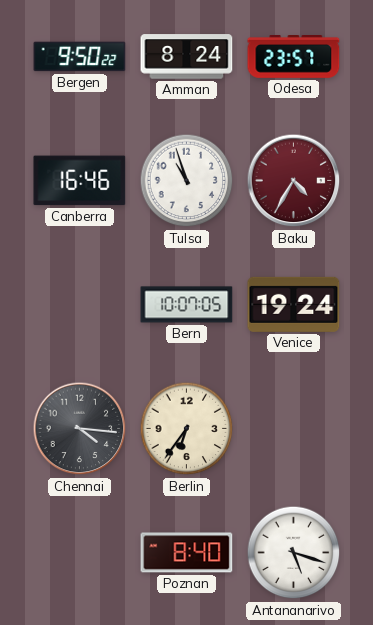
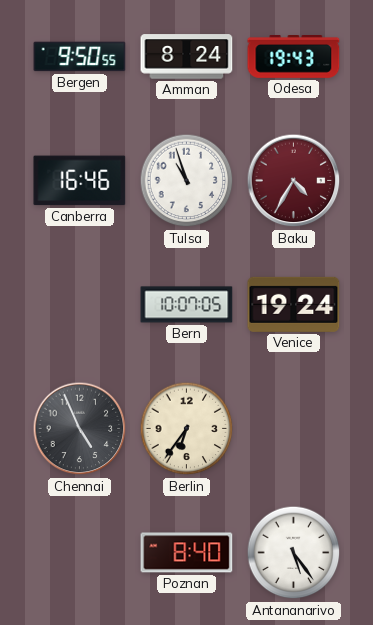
Bergen: 9:50:22 -> 9:50:55 (80, 57)
Odesa: 23:57 -> 19:43 (294, 57)
Chennai: 4:16 -> 4:56 (80, 429)
Antananarivo: 5:18 -> 5:24 (294, 553)
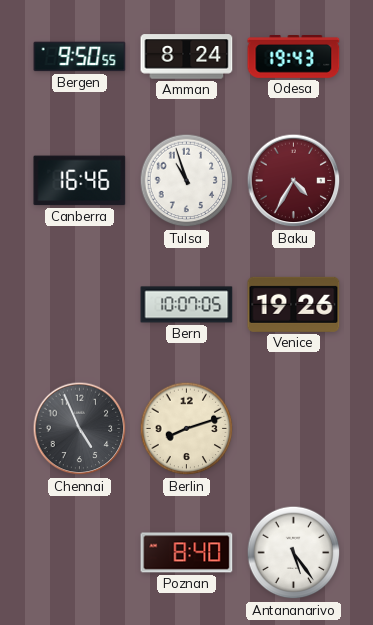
Venice: 19:24 -> 19:26 (294, 304)
Berlin: 6:36 -> 8:12 (187, 429)
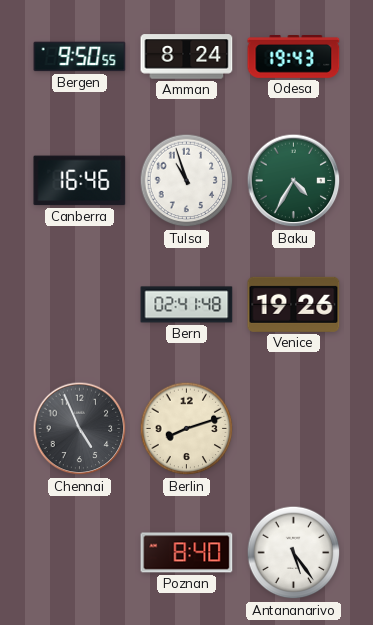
Baku dial: burgundy -> green (294, 181)
Bern: 10:07 -> 02:41 (187, 305)
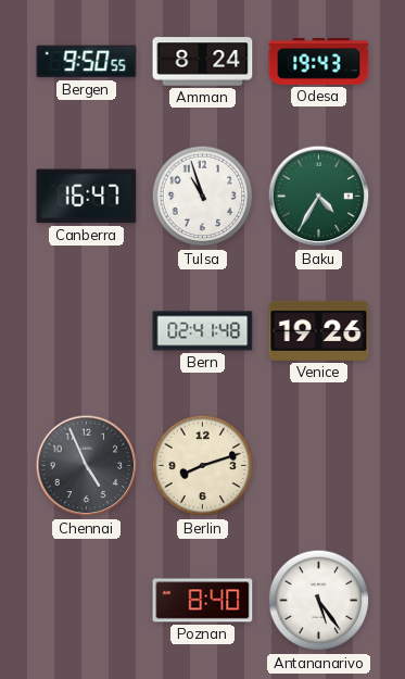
Canberra: 16:46 -> 16:47 (87, 197)
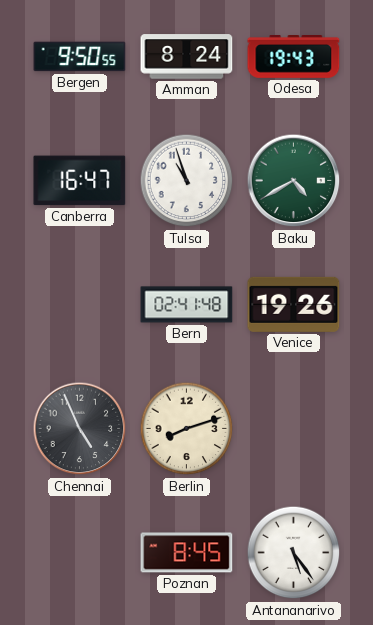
Baku: 4:35 -> 4:40 (294, 181)
Poznan: 8:40 -> 8:45 (187, 553)
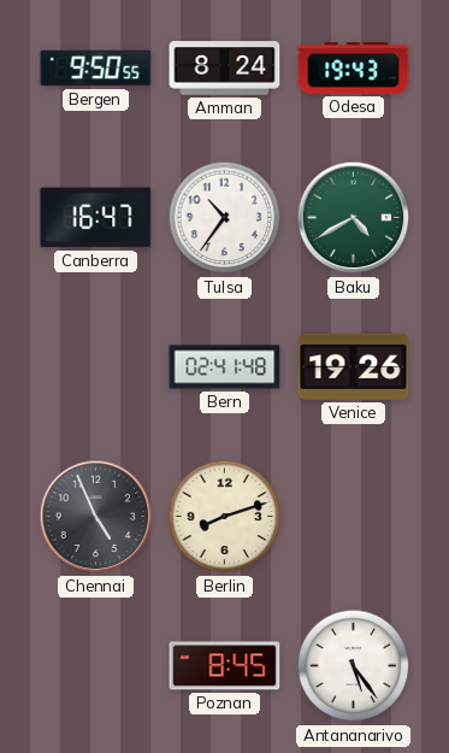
Tulsa: 10:57 -> 10:36 (225, 218)
